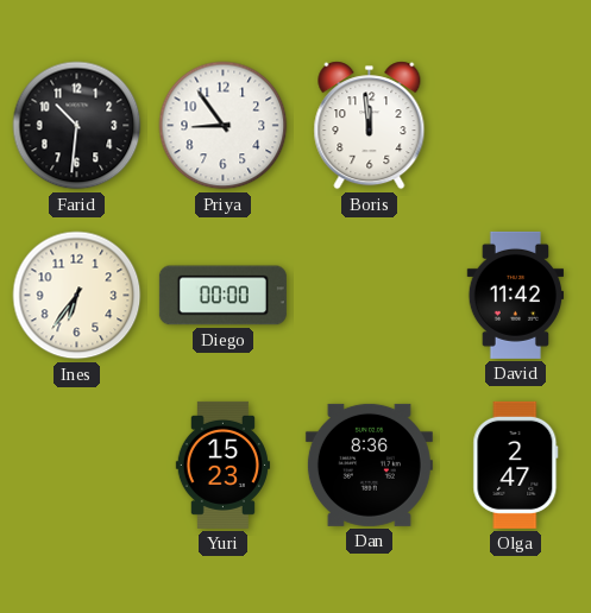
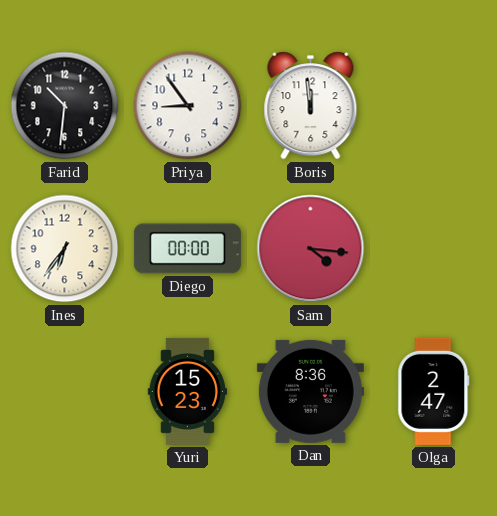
Sam: none -> 4:16 (311, 249)
David: 11:42 -> none (516, 295)
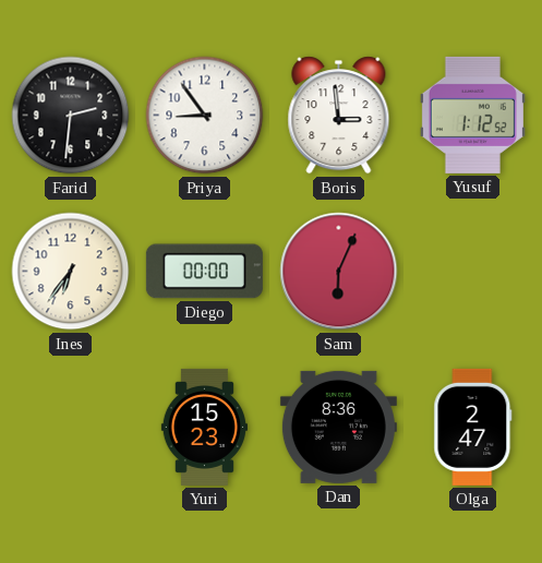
Farid: 10:31 -> 2:31 (71, 116)
Boris: 11:59 -> 2:59 (339, 116)
Yusuf: none -> 1:12 (472, 115)
Sam: 4:16 -> 6:04 (339, 272)
